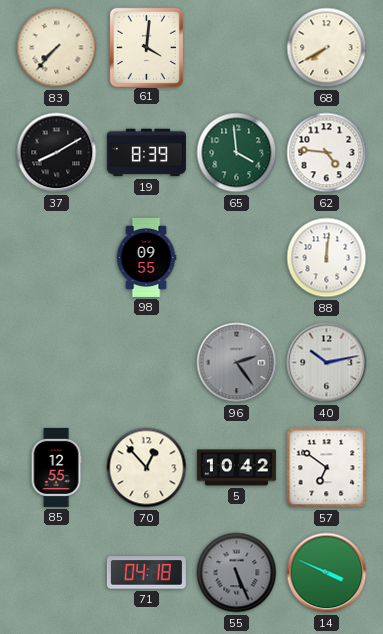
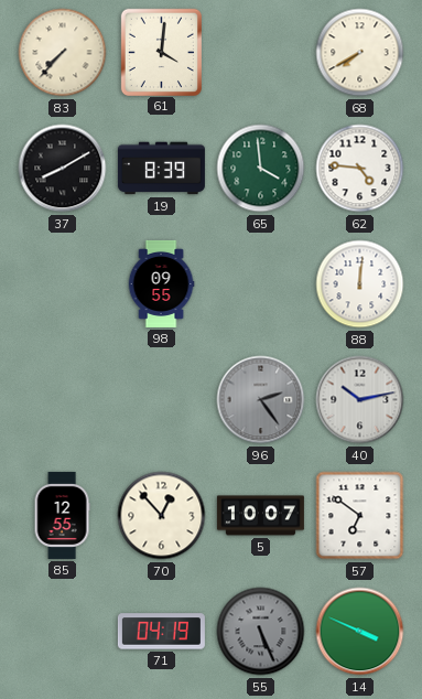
5: 10:42 -> 10:07 (260, 516)
71: 04:18 -> 04:19 (161, 632)
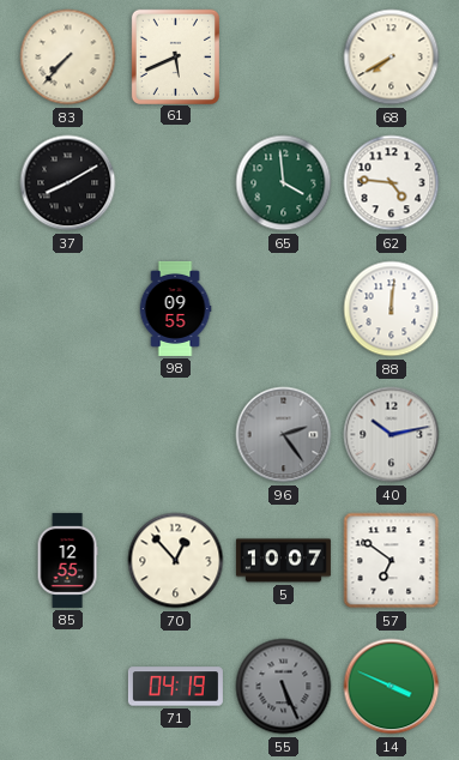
61: 4:01 -> 5:41 (175, 56)
19: 8:39 -> none (161, 169)
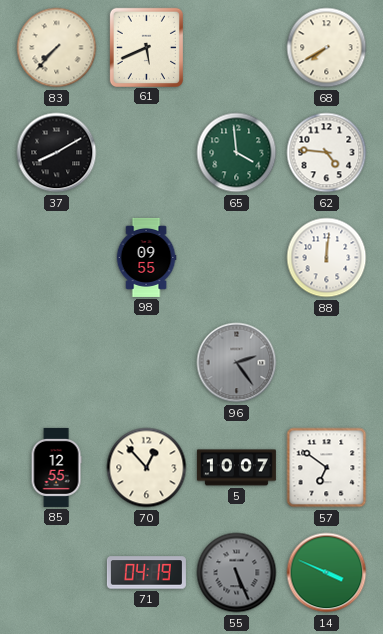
40: 10:13 -> none (392, 435)
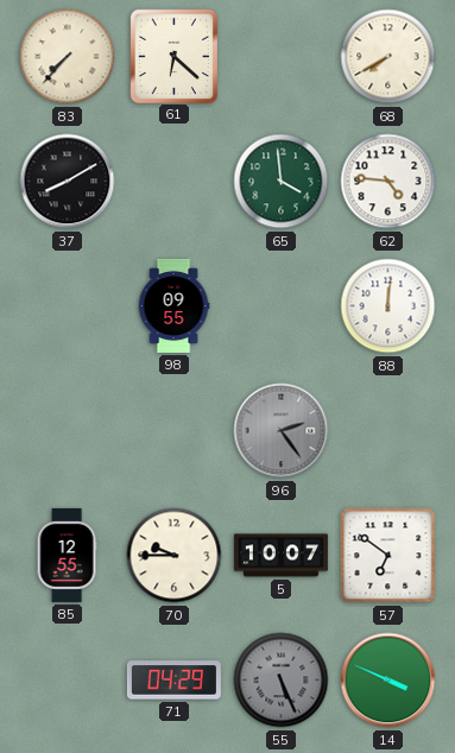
61: 5:41 -> 6:22 (173, 56)
70: 12:53 -> 9:45 (175, 556)
71: 04:19 -> 04:29 (173, 681)
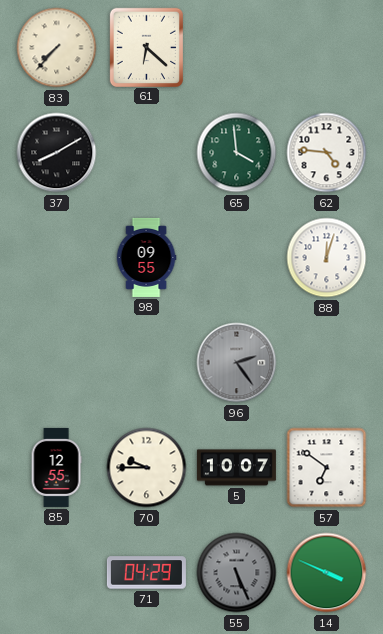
68: 7:40 -> none (388, 57)
88: 12:01 -> 12:03 (327, 258)
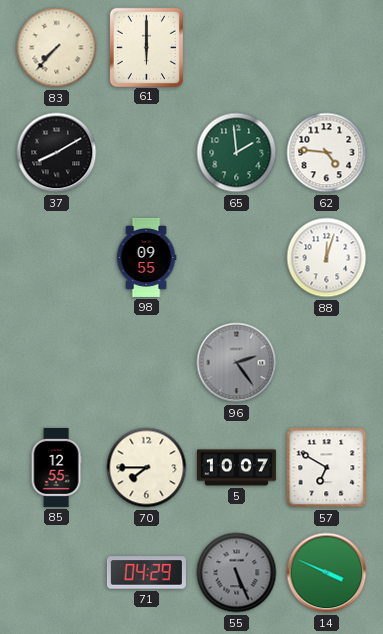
61: 6:22 -> 6:00 (146, 47)
65: 3:59 -> 1:59 (237, 153)
70: 9:45 -> 7:45 (147, 468)
57: 6:51 -> 6:50 (327, 468)
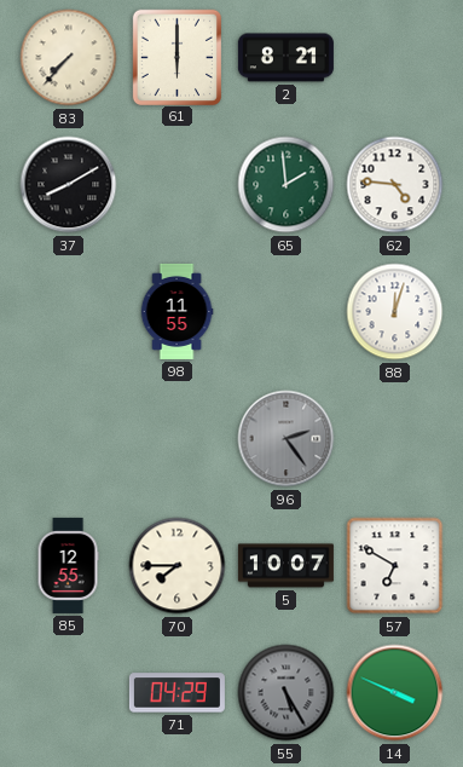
2: none -> 8:21 (285, 58)
98: 09:55 -> 11:55 (176, 311)
55: 5:26 -> 5:25 (287, 693)
